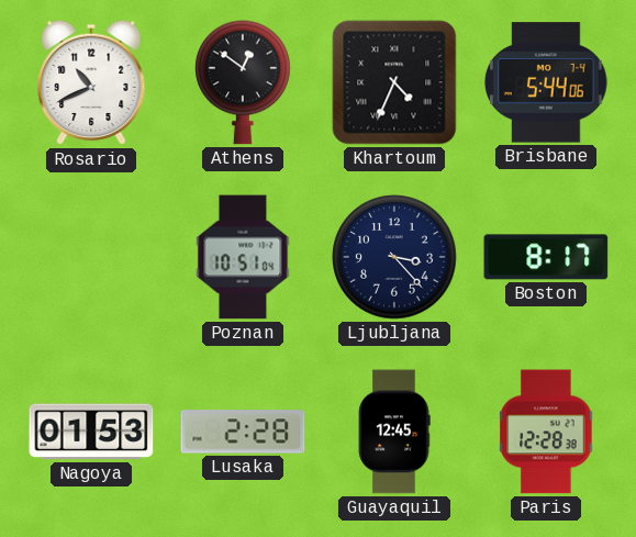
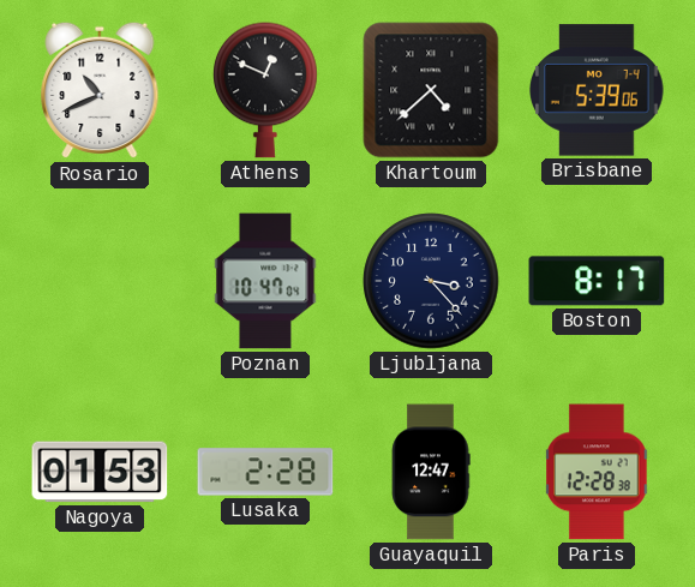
Athens: 12:51 -> 12:49 (265, 90)
Khartoum: 4:34 -> 4:38 (431, 90)
Brisbane: 5:44 -> 5:39 (598, 90)
Poznan: 10:51 -> 10:47 (265, 281)
Guayaquil: 12:45 -> 12:47 (431, 472)
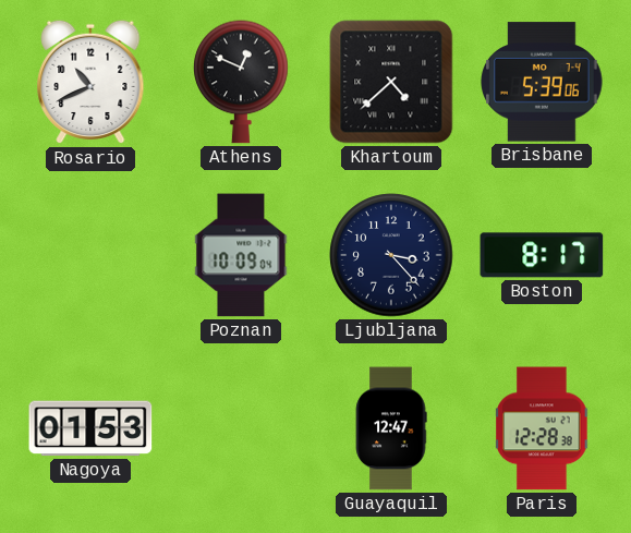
Poznan: 10:47 -> 10:09 (241, 255)
Lusaka: 2:28 -> none (265, 472)
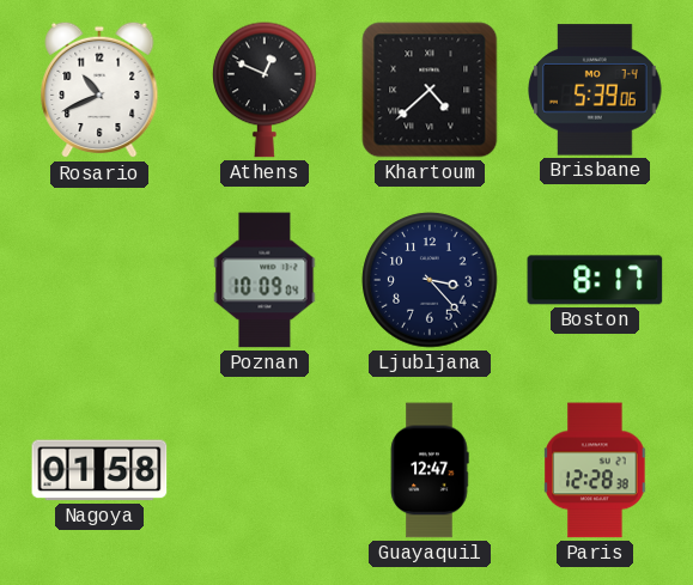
Nagoya: 01:53 -> 01:58 (99, 470)
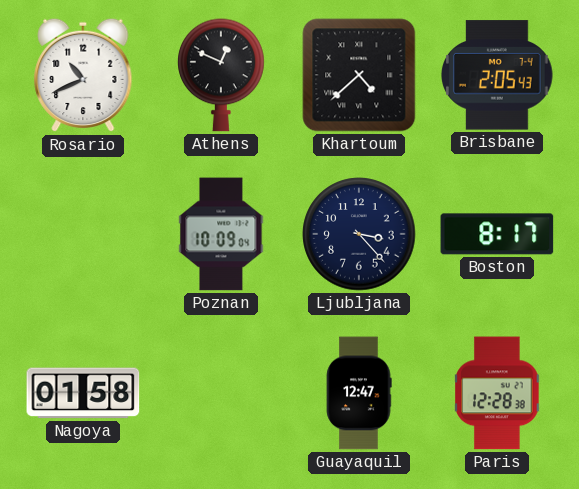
Brisbane: 5:39 -> 2:05 (498, 75)
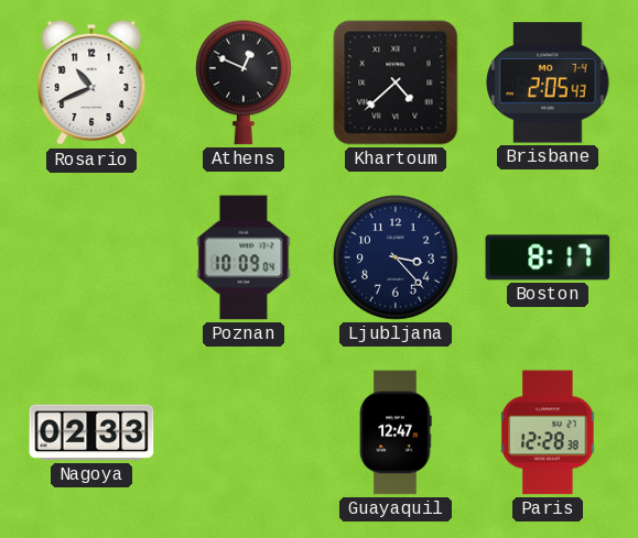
Nagoya: 01:58 -> 02:33 (91, 432)
